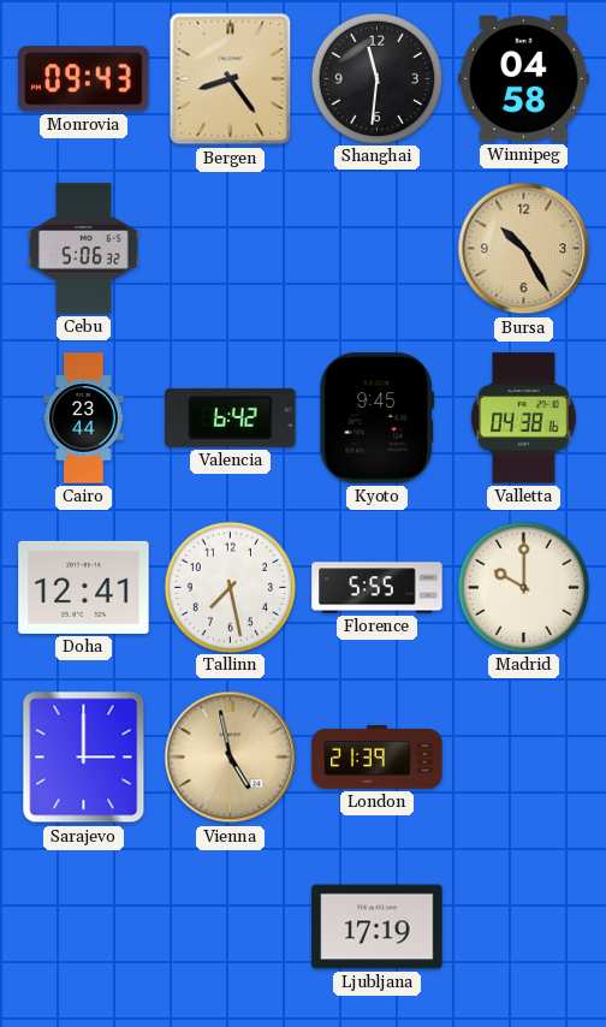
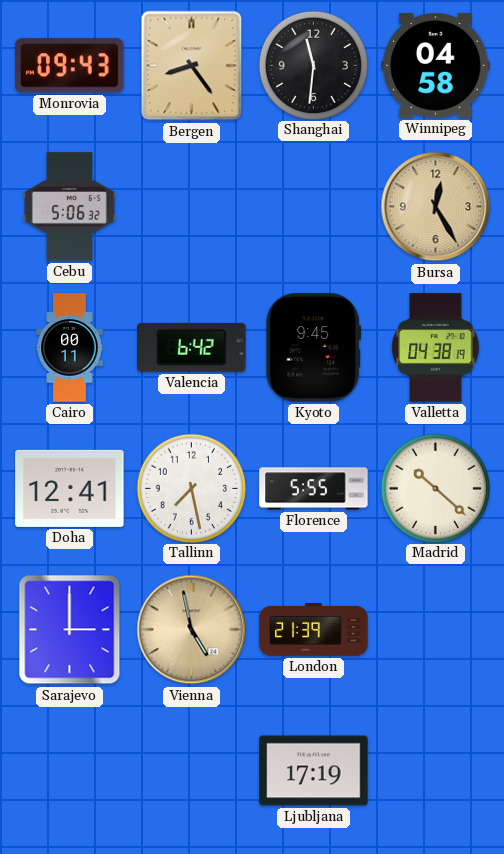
Bursa: 10:25 -> 12:25 (436, 207)
Cairo: 23:44 -> 00:11 (70, 348)
Valletta: 04:38:16 -> 04:38:19 (436, 348)
Madrid: 10:00 -> 10:22 (435, 488)
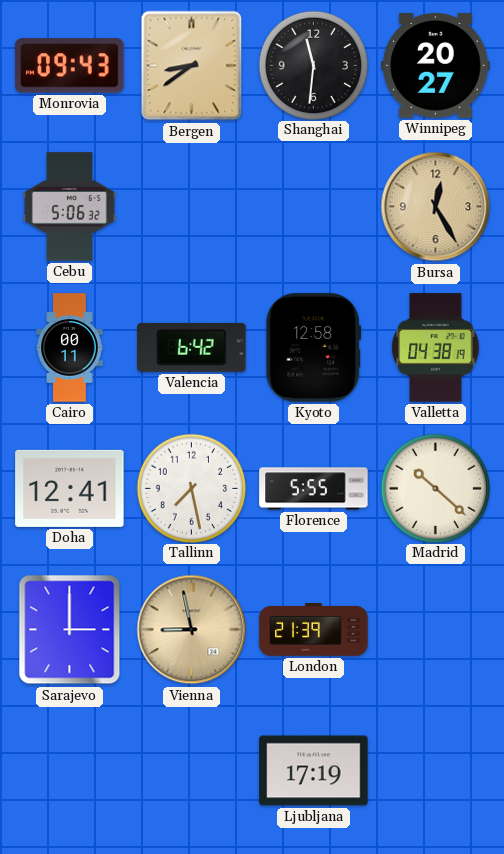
Bergen: 8:24 -> 8:39 (192, 66)
Winnipeg: 04:58 -> 20:27 (436, 66)
Kyoto: 9:45 -> 12:58 (313, 348)
Vienna: 4:58 -> 8:58 (192, 630)
